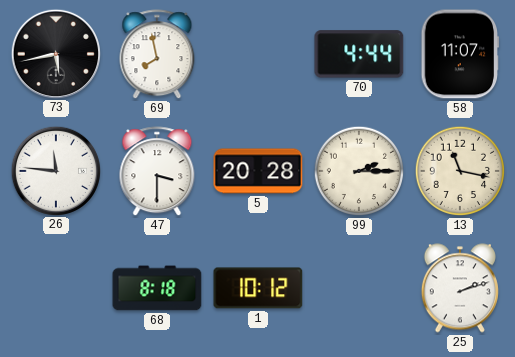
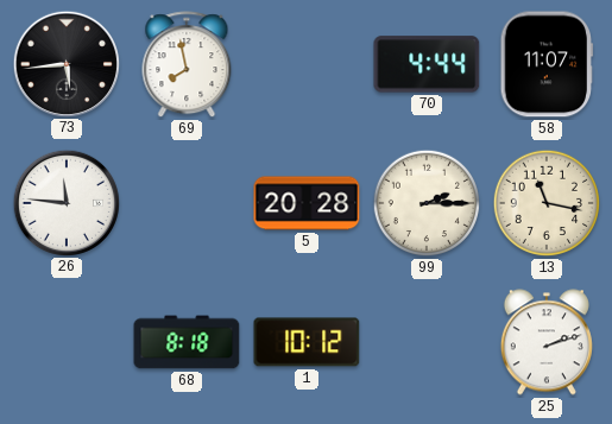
73: 5:43 -> 5:44 (65, 63)
47: 3:30 -> none (157, 172)
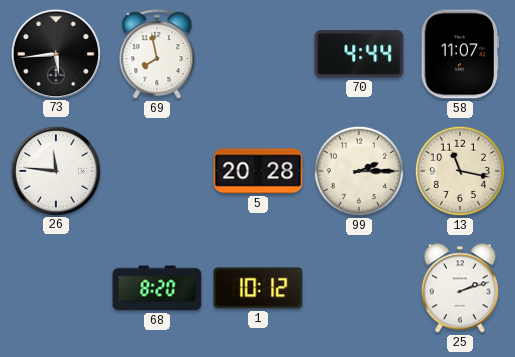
68: 8:18 -> 8:20 (157, 288)
